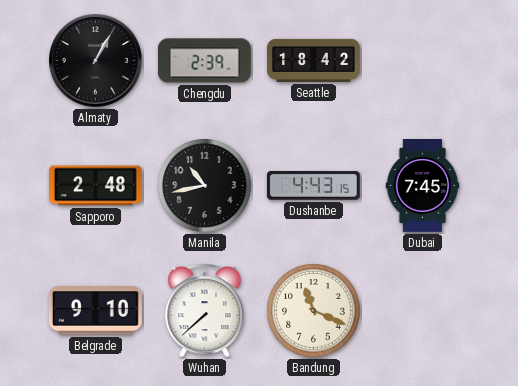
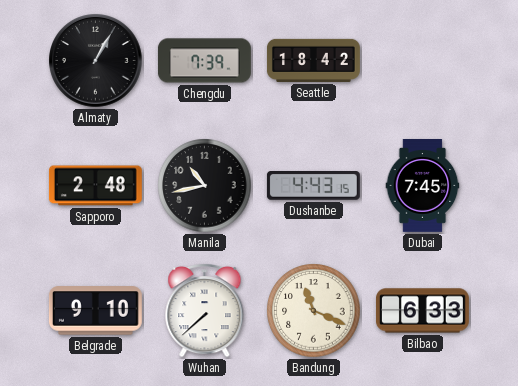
Chengdu: 2:39 -> 7:39 (204, 61)
Bilbao: none -> 6:33 (423, 311)
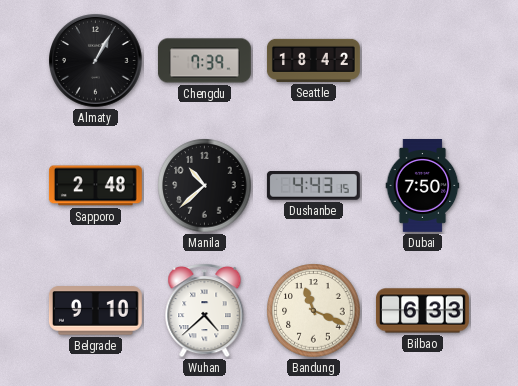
Manila: 10:43 -> 10:38 (205, 186)
Dubai: 7:45 -> 7:50 (423, 186)
Wuhan: 7:38 -> 4:38 (205, 310)
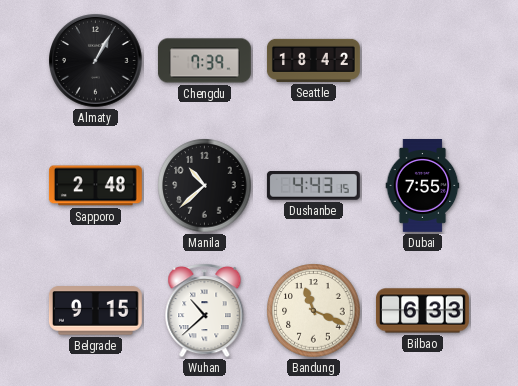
Dubai: 7:50 -> 7:55 (423, 186)
Belgrade: 9:10 -> 9:15 (95, 311)
Wuhan: 4:38 -> 10:38 (205, 310)
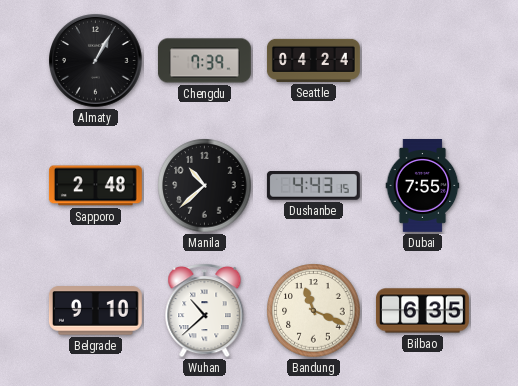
Seattle: 18:42 -> 04:24 (313, 60)
Belgrade: 9:15 -> 9:10 (95, 311)
Bilbao: 6:33 -> 6:35 (423, 311)
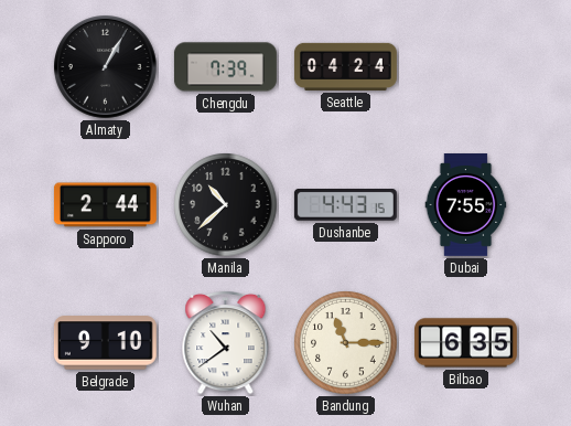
Sapporo: 2:48 -> 2:44 (105, 205)
Wuhan: 10:38 -> 10:39 (226, 342)
Bandung: 11:19 -> 11:15 (346, 343)
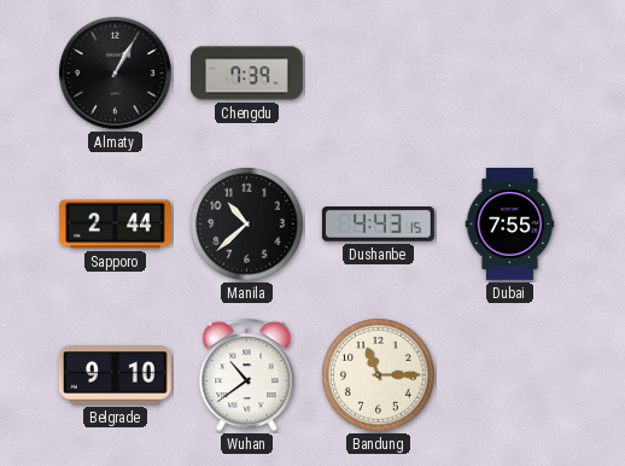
Seattle: 04:24 -> none (345, 66)
Bilbao: 6:35 -> none (466, 343)
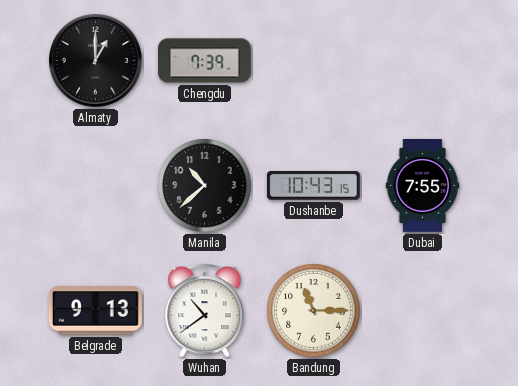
Almaty: 1:05 -> 1:00 (96, 61)
Sapporo: 2:44 -> none (115, 225)
Dushanbe: 4:43 -> 10:43 (313, 186)
Belgrade: 9:10 -> 9:13 (95, 311)
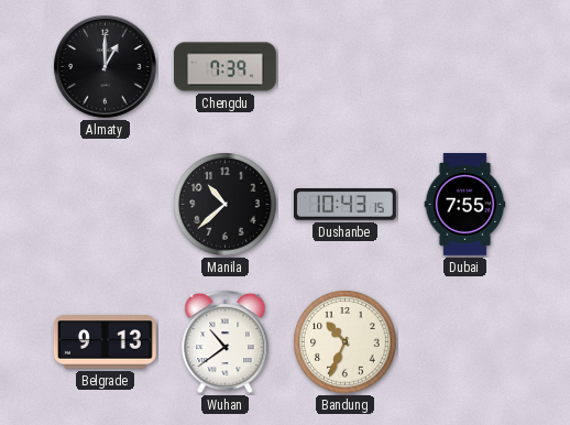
Bandung: 11:15 -> 10:34 (346, 342)
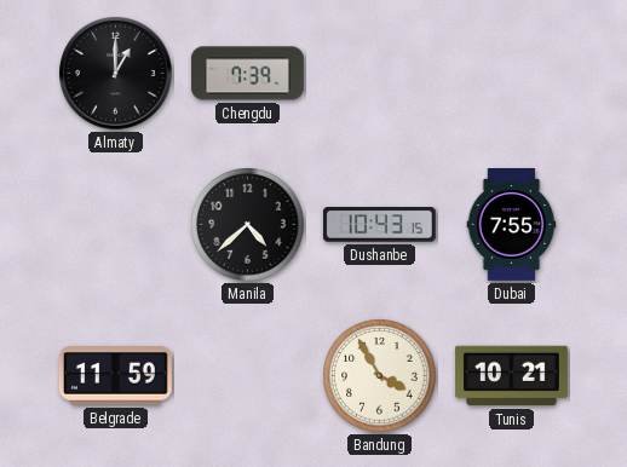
Manila: 10:38 -> 4:38 (248, 225)
Belgrade: 9:13 -> 11:59 (115, 376)
Wuhan: 10:39 -> none (226, 341)
Bandung: 10:34 -> 3:55 (380, 376)
Tunis: none -> 10:21 (511, 376)
